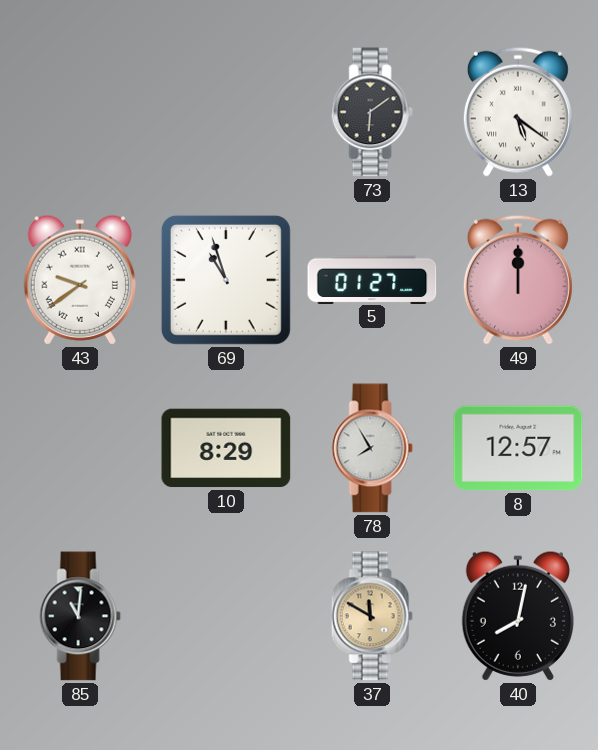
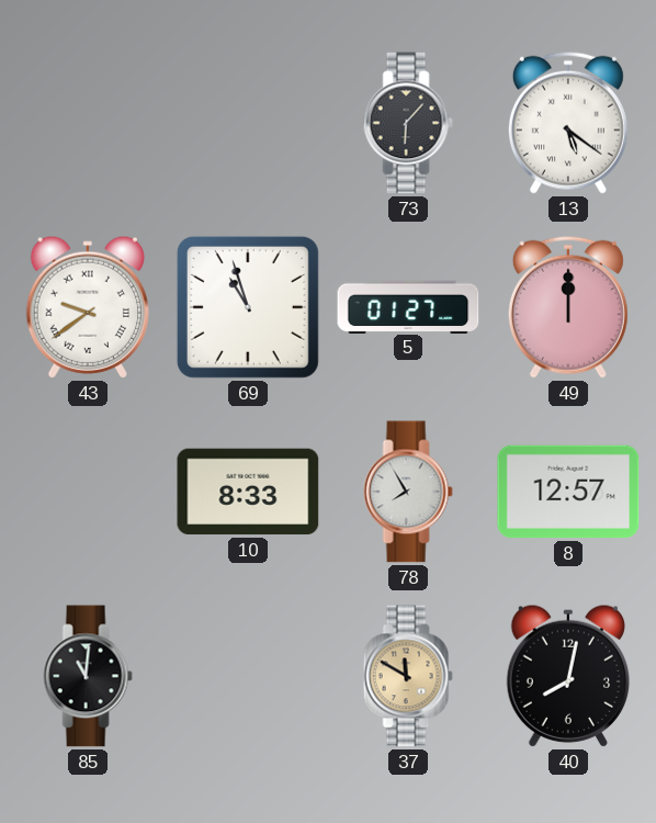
73: 6:09 -> 6:07 (408, 123)
10: 8:29 -> 8:33 (248, 492)
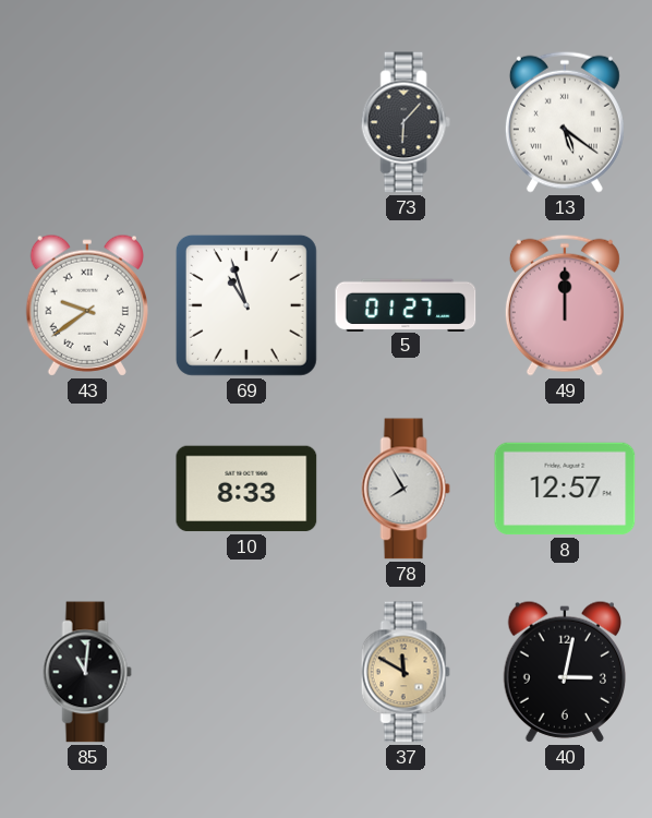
40: 8:02 -> 3:02 (564, 672)
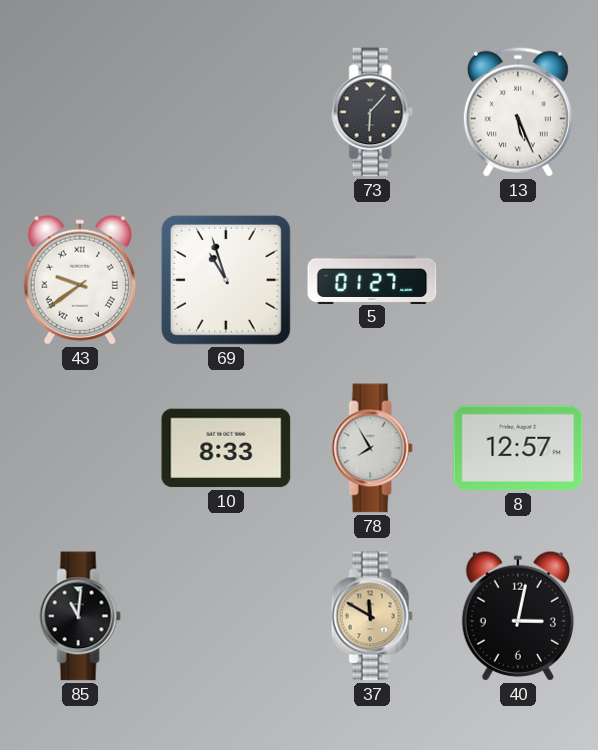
13: 5:21 -> 5:26 (518, 112)
49: 12:00 -> none (565, 305)
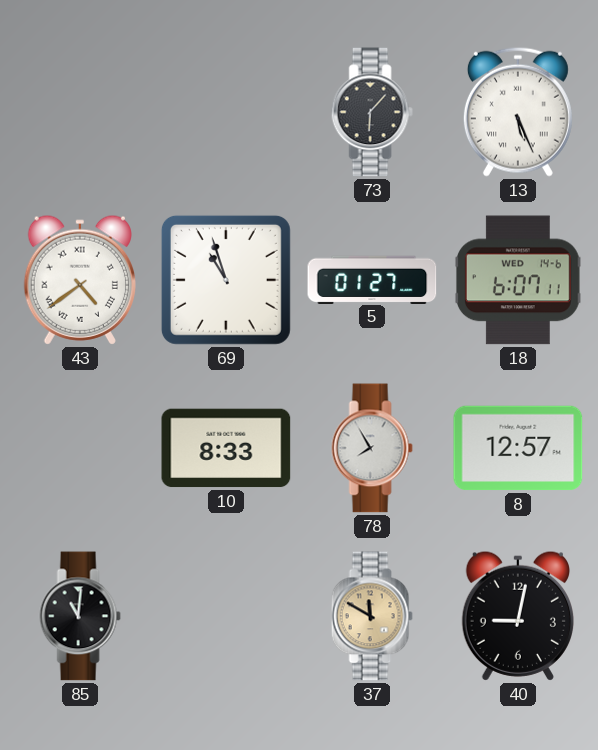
43: 9:39 -> 4:39 (79, 280)
18: none -> 6:07 (518, 280)
40: 3:02 -> 9:02 (517, 616)
